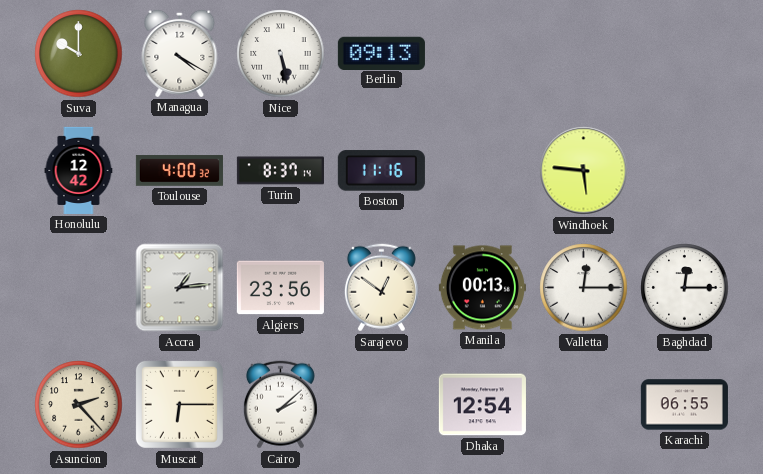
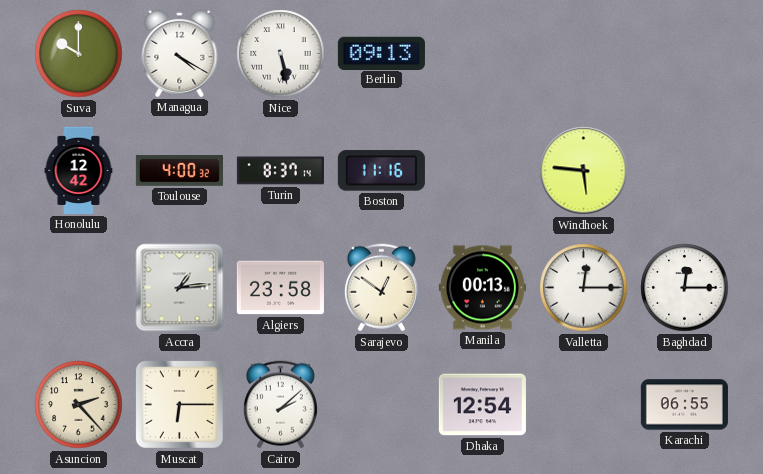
Algiers: 23:56 -> 23:58 (280, 288)
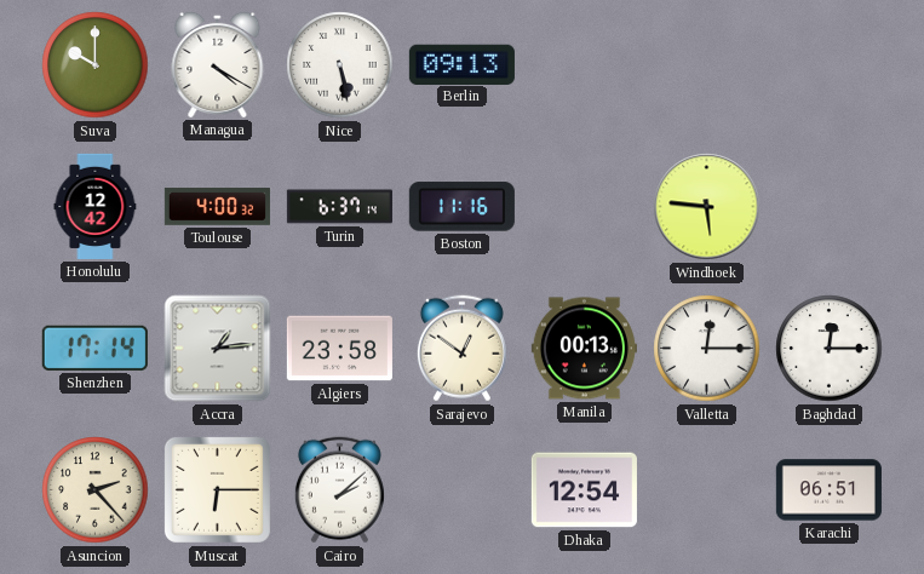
Turin: 8:37 -> 6:37 (339, 207)
Shenzhen: none -> 17:14 (94, 348)
Karachi: 06:55 -> 06:51 (828, 490)
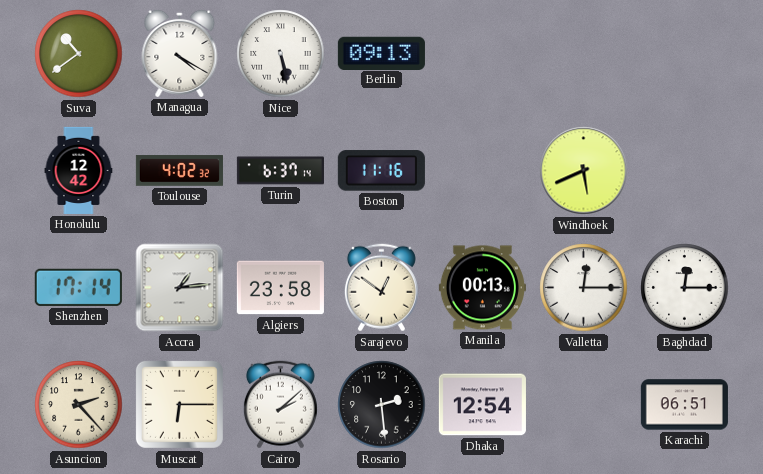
Suva: 10:00 -> 10:39 (79, 54)
Toulouse: 4:00 -> 4:02 (179, 171)
Windhoek: 5:46 -> 5:41 (584, 171)
Rosario: none -> 2:29 (382, 405)
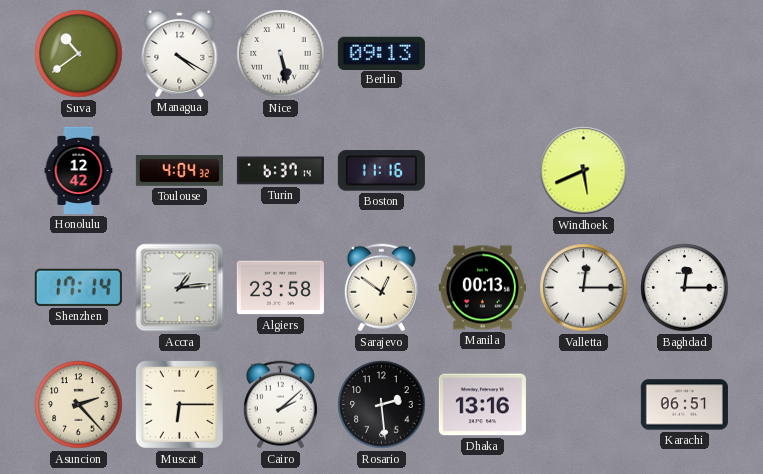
Toulouse: 4:02 -> 4:04 (179, 171)
Dhaka: 12:54 -> 13:16 (482, 405)
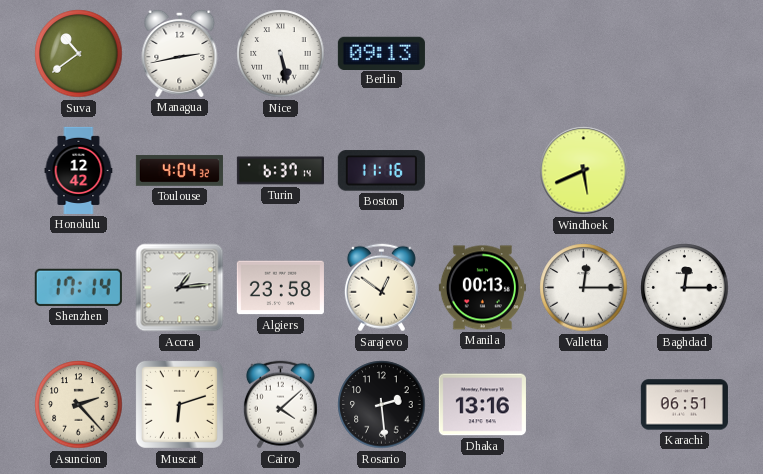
Managua: 4:20 -> 2:43 (180, 53)
Muscat: 6:15 -> 6:12 (179, 404)
Cairo: 2:08 -> 4:08 (280, 405)
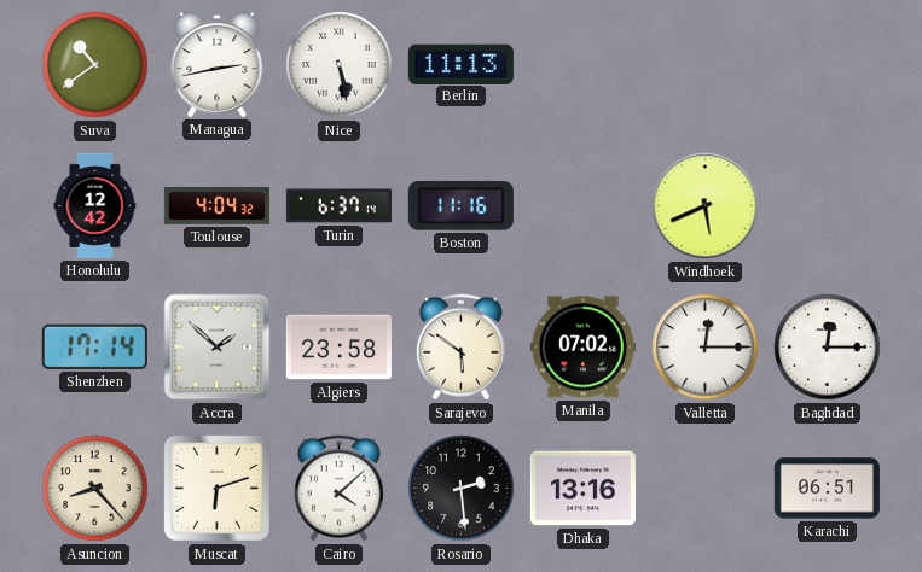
Berlin: 09:13 -> 11:13 (460, 64)
Accra: 1:14 -> 1:52 (218, 348)
Sarajevo: 12:51 -> 5:51 (460, 348)
Manila: 00:13 -> 07:02 (582, 348)
Asuncion: 2:23 -> 8:23 (95, 489)
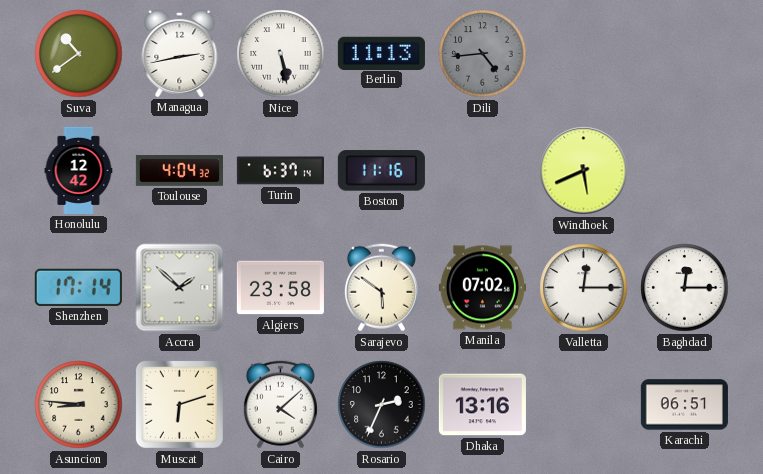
Dili: none -> 4:44 (483, 54)
Asuncion: 8:23 -> 8:46 (79, 405)
Rosario: 2:29 -> 2:34 (382, 405)
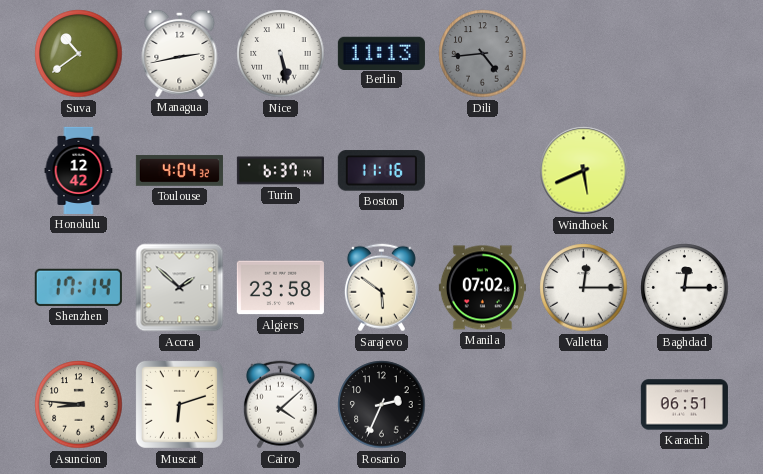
Dhaka: 13:16 -> none (482, 405)
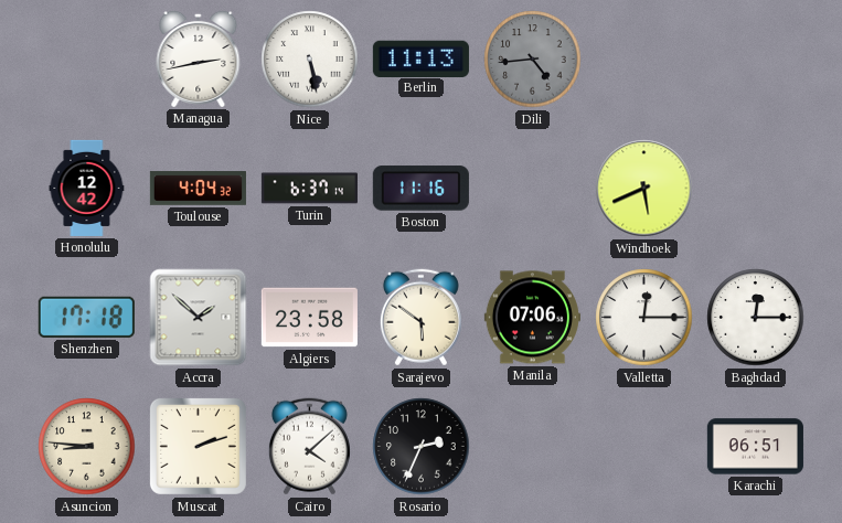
Suva: 10:39 -> none (79, 54)
Shenzhen: 17:14 -> 17:18 (86, 317)
Manila: 07:02 -> 07:06 (532, 318)
Muscat: 6:12 -> 2:12 (198, 446)
